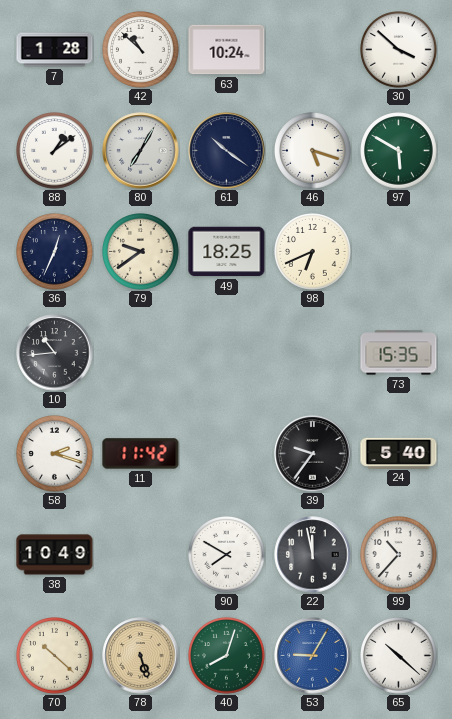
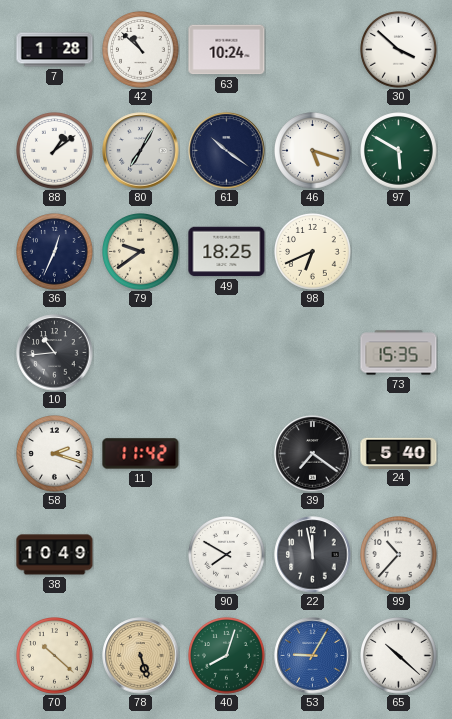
39: 9:36 -> 7:21 (313, 454)
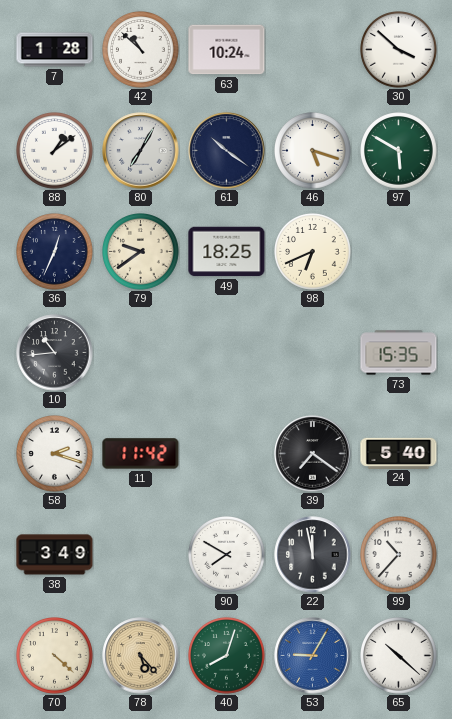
38: 10:49 -> 3:49 (55, 555)
70: 10:22 -> 4:22 (55, 656)
78: 5:27 -> 5:23 (141, 656)
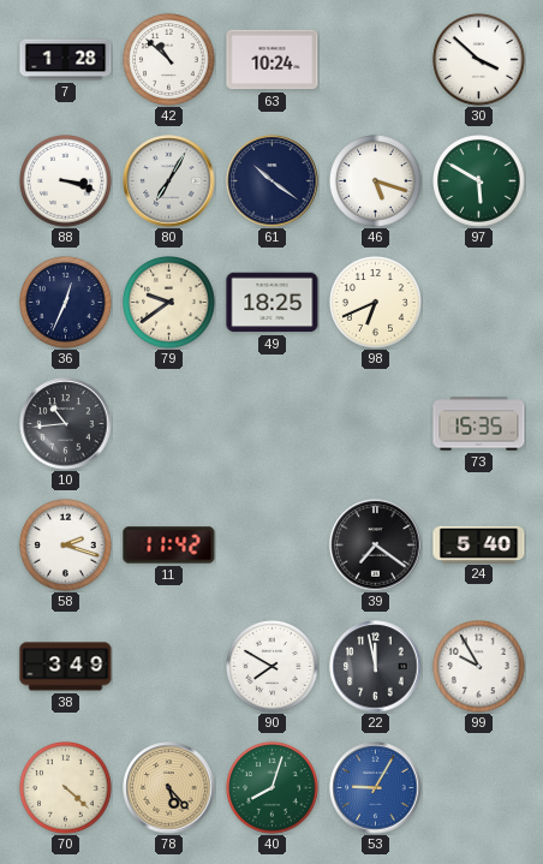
88: 1:09 -> 3:18 (66, 181)
99: 10:37 -> 9:55 (479, 667)
65: 10:22 -> none (399, 656)
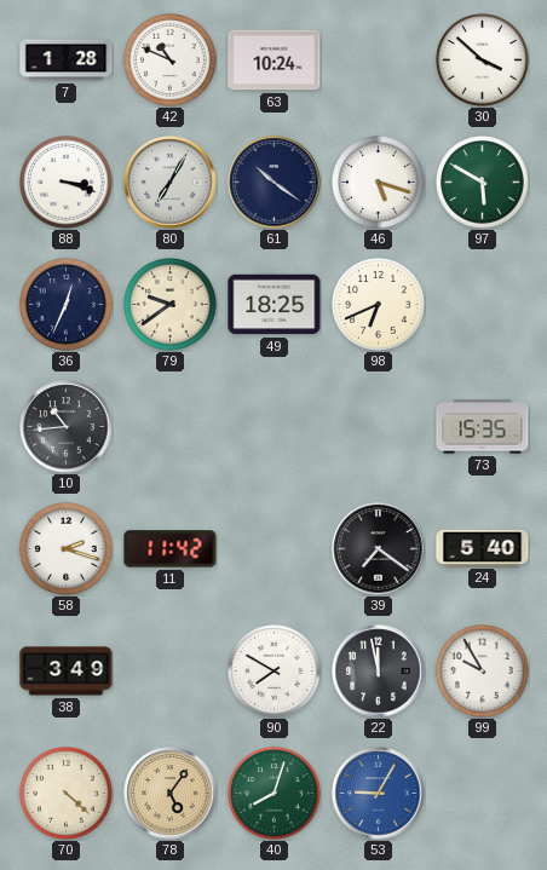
42: 10:52 -> 10:49 (171, 61)
78: 5:23 -> 5:06 (171, 794)
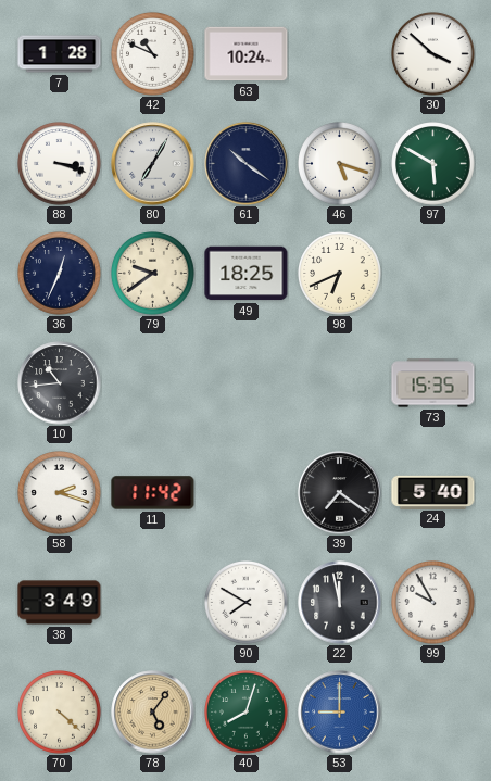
53: 9:05 -> 9:00 (340, 713)
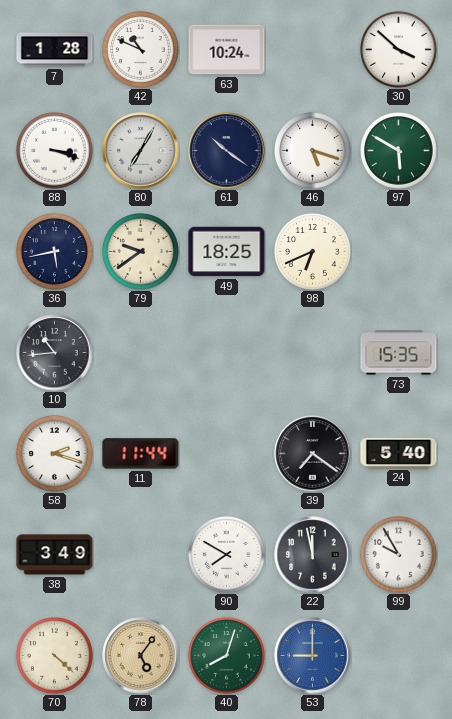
36: 12:34 -> 5:43 (55, 252)
11: 11:42 -> 11:44 (141, 454)
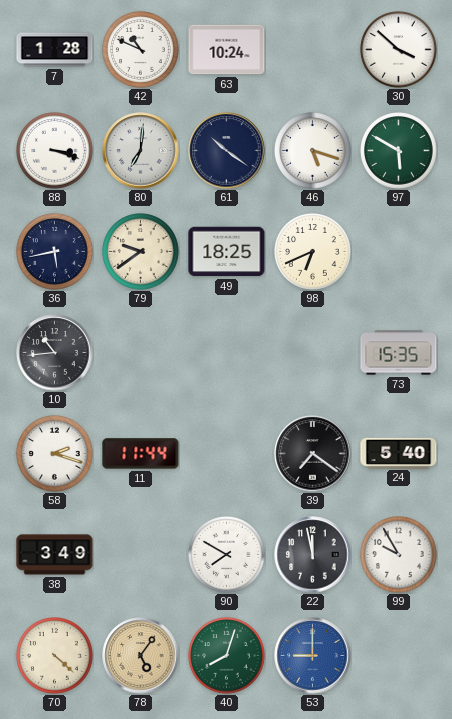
80: 7:05 -> 7:01 (141, 151)
